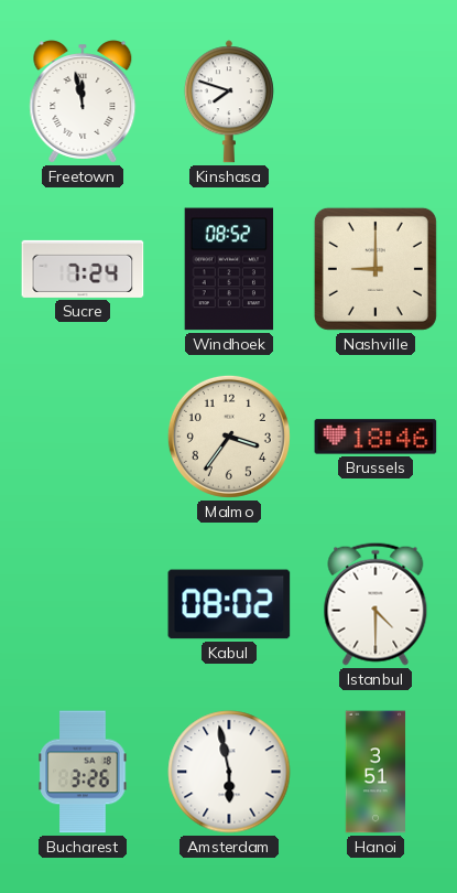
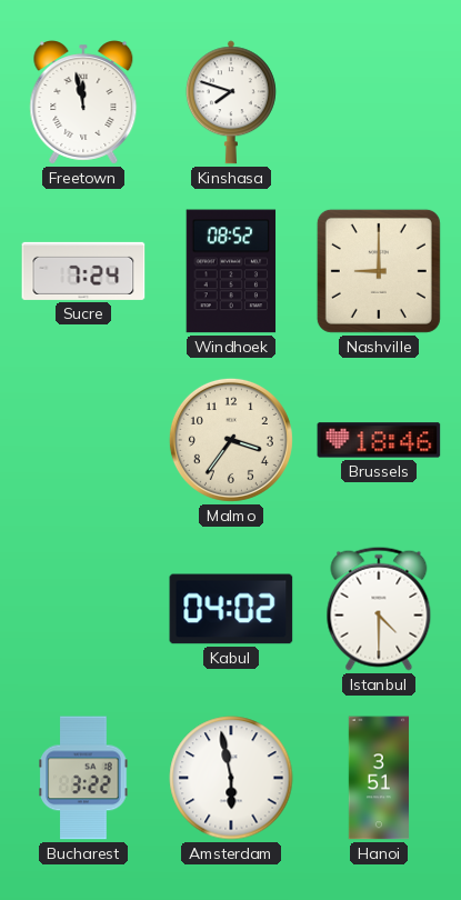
Kabul: 08:02 -> 04:02 (231, 609)
Bucharest: 3:26 -> 3:22 (83, 778)
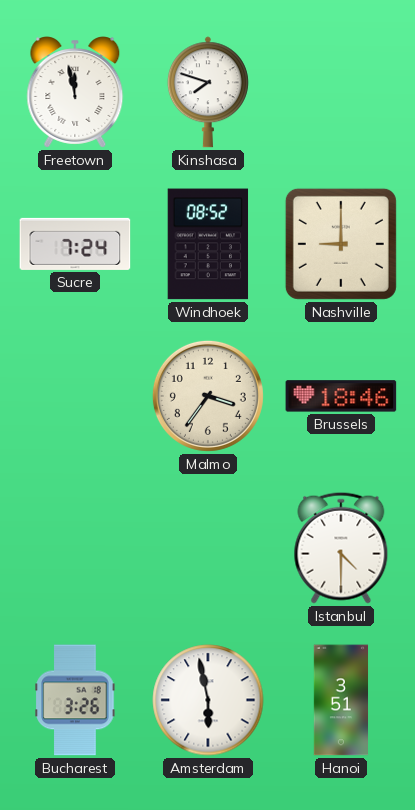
Kabul: 04:02 -> none (231, 609)
Bucharest: 3:22 -> 3:26 (75, 700)
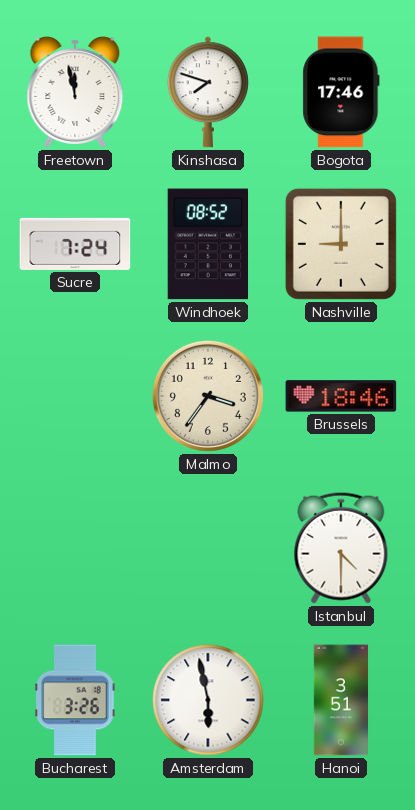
Bogota: none -> 17:46 (341, 92)
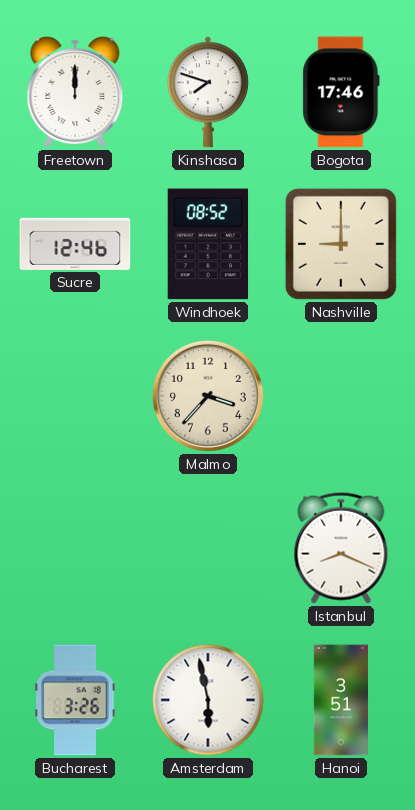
Freetown: 11:58 -> 12:00 (75, 92)
Sucre: 7:24 -> 12:46 (75, 244)
Malmo: 3:36 -> 3:37 (208, 396)
Brussels: 18:46 -> none (341, 396)
Istanbul: 4:30 -> 8:19 (341, 548)
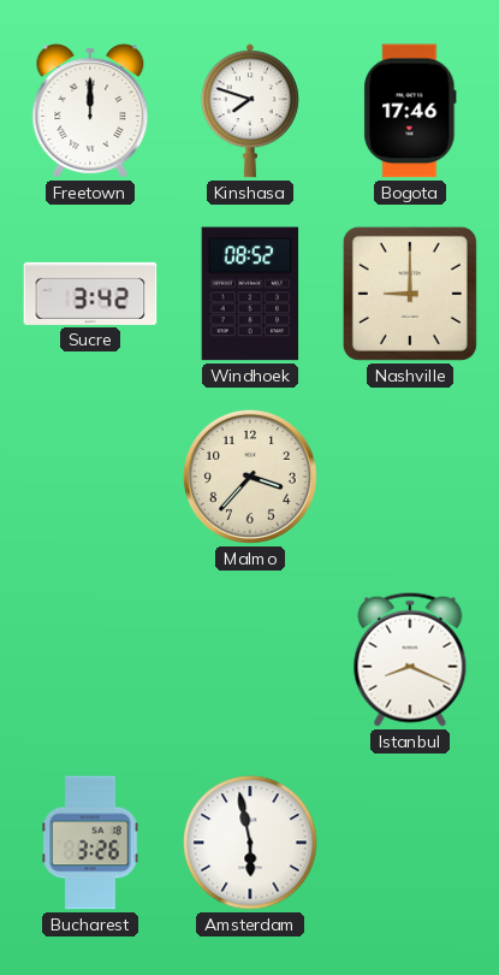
Sucre: 12:46 -> 3:42 (90, 294)
Hanoi: 3:51 -> none (341, 700)
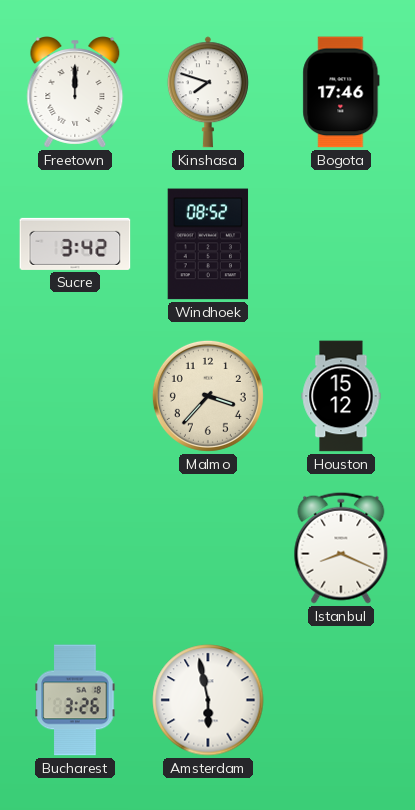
Nashville: 9:00 -> none (410, 294)
Houston: none -> 15:12 (341, 396)
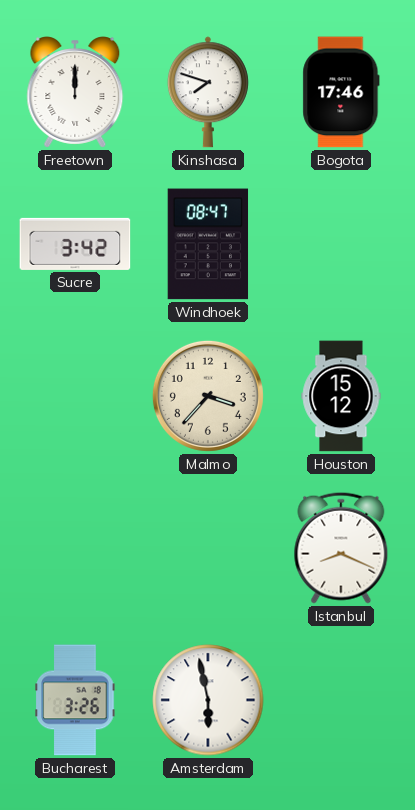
Windhoek: 08:52 -> 08:47 (208, 244)
